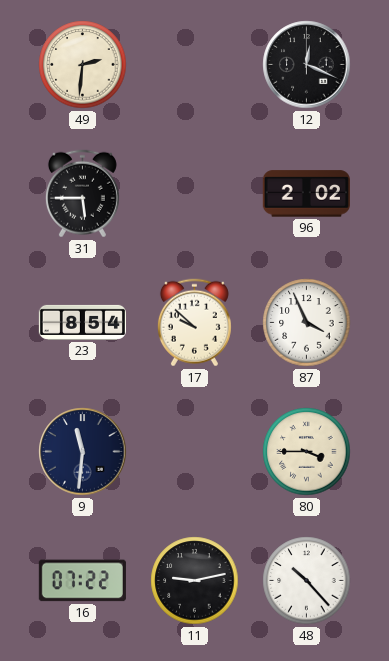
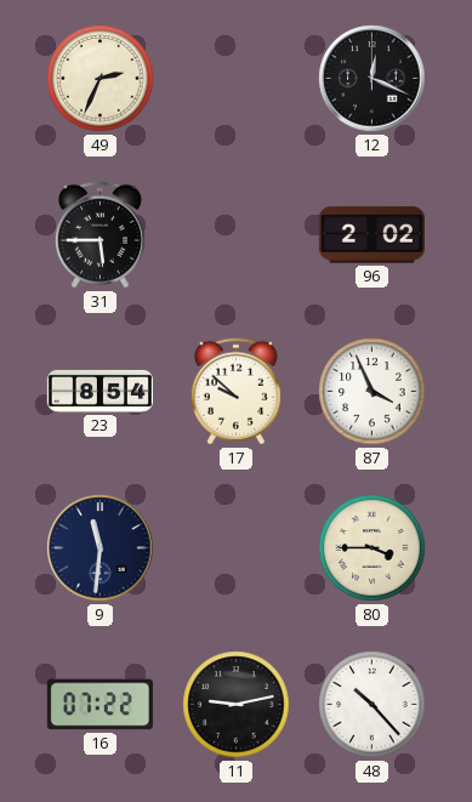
49: 2:31 -> 2:34 (101, 79)
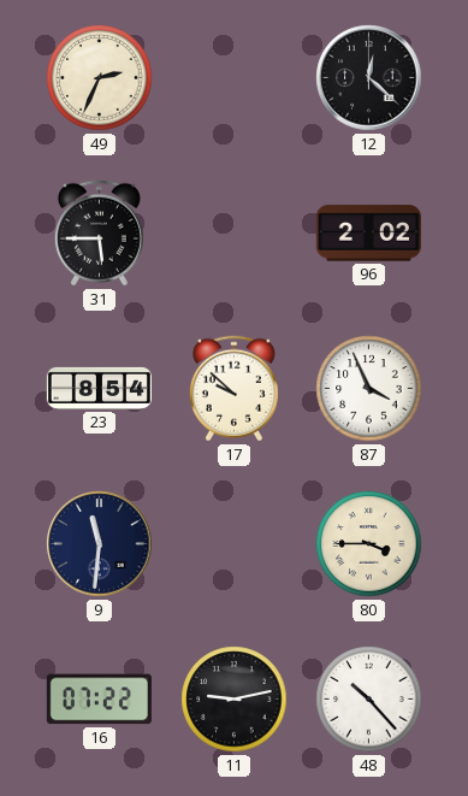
12: 12:19 -> 12:22 (369, 78)
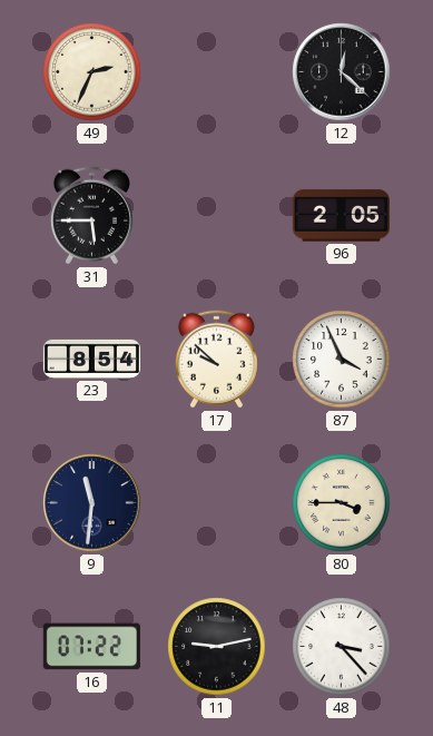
96: 2:02 -> 2:05 (341, 216)
48: 10:23 -> 3:23 (342, 647)
